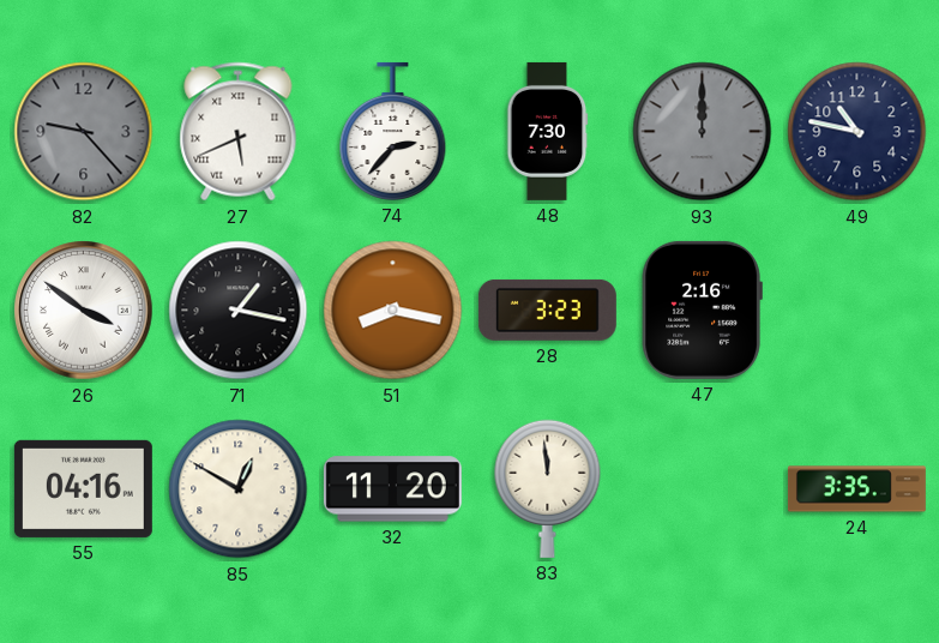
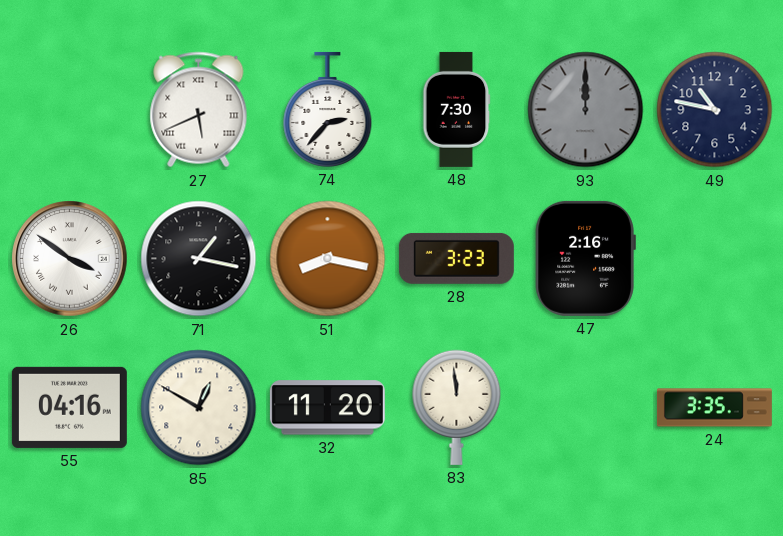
82: 9:23 -> none (84, 132)
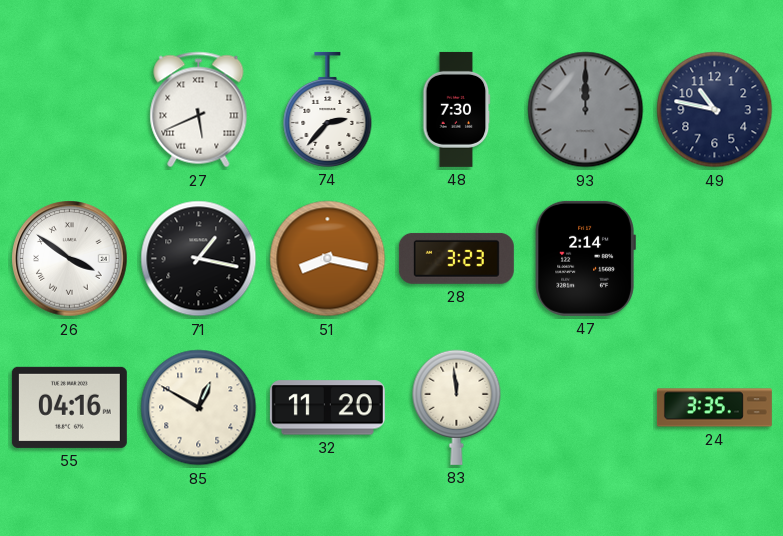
47: 2:16 -> 2:14 (585, 258)
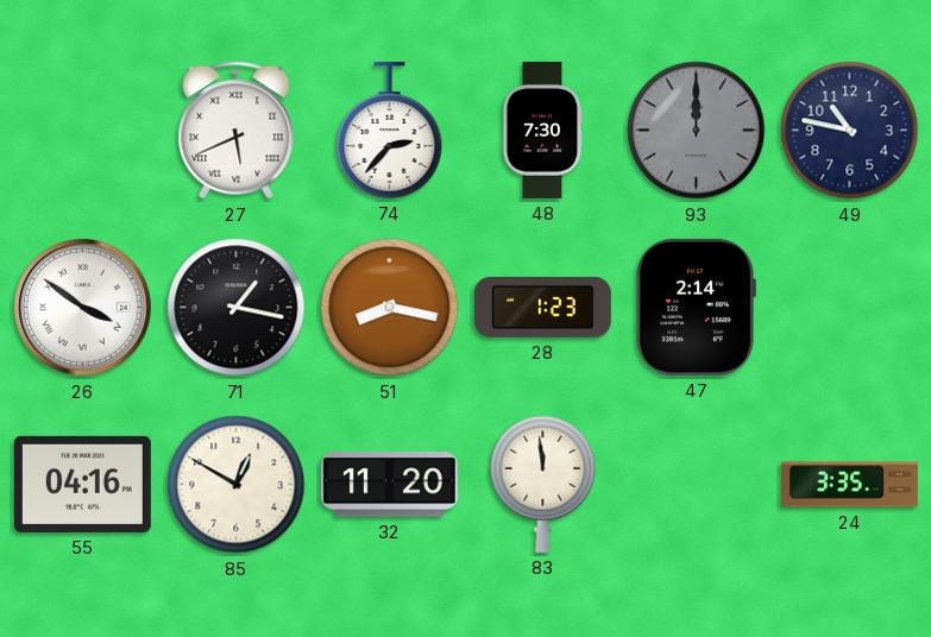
28: 3:23 -> 1:23 (542, 307)
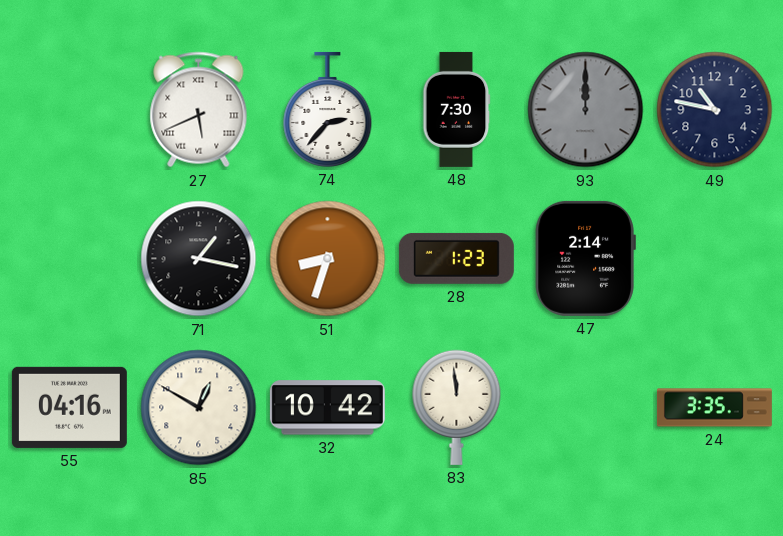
26: 3:51 -> none (83, 308)
51: 8:17 -> 8:33 (328, 259)
32: 11:20 -> 10:42 (327, 408)
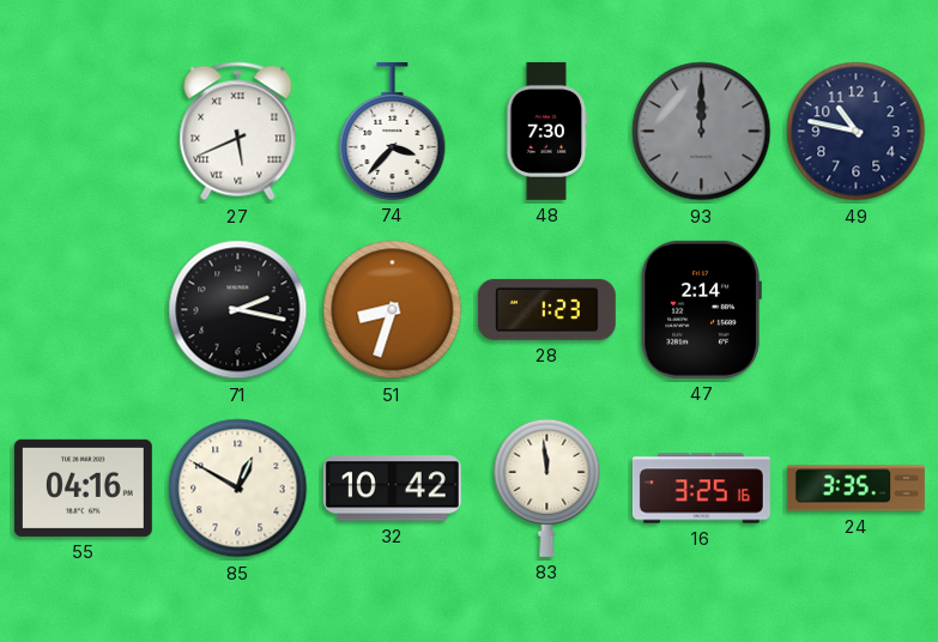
74: 2:37 -> 3:37 (393, 131)
71: 1:17 -> 2:17 (238, 310)
16: none -> 3:25 (701, 489)
